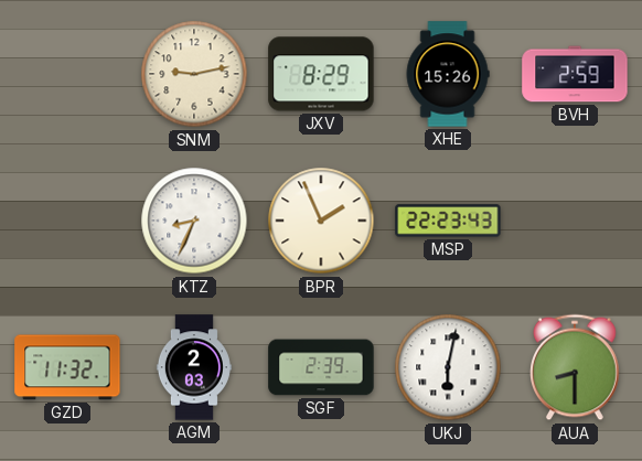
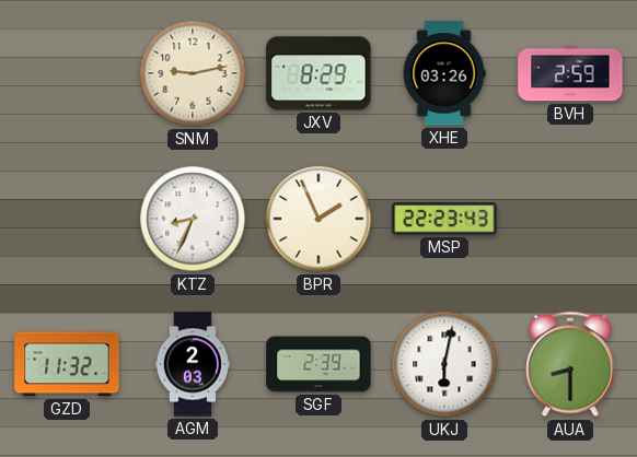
XHE: 15:26 -> 03:26 (444, 73)
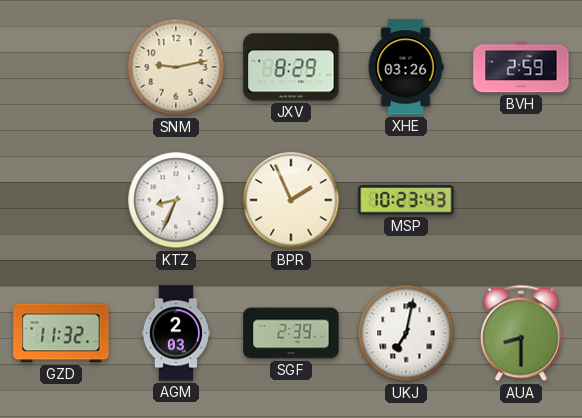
MSP: 22:23 -> 10:23 (406, 200)
UKJ: 6:02 -> 7:02 (406, 333)
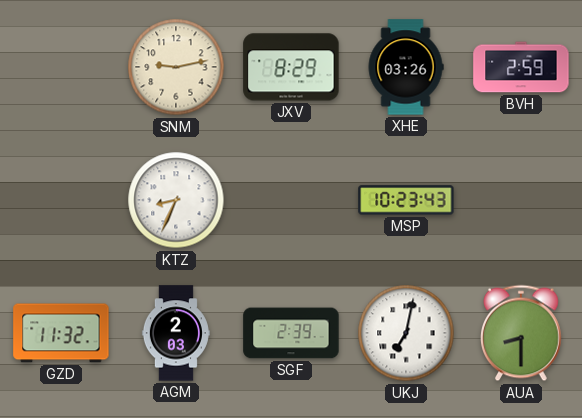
BPR: 1:56 -> none (291, 200)
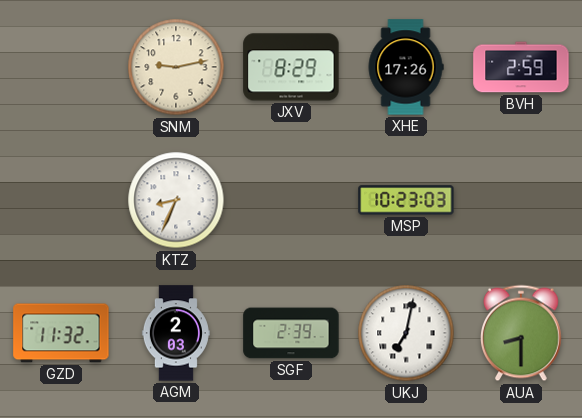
XHE: 03:26 -> 17:26 (406, 67)
MSP: 10:23:43 -> 10:23:03 (406, 200)
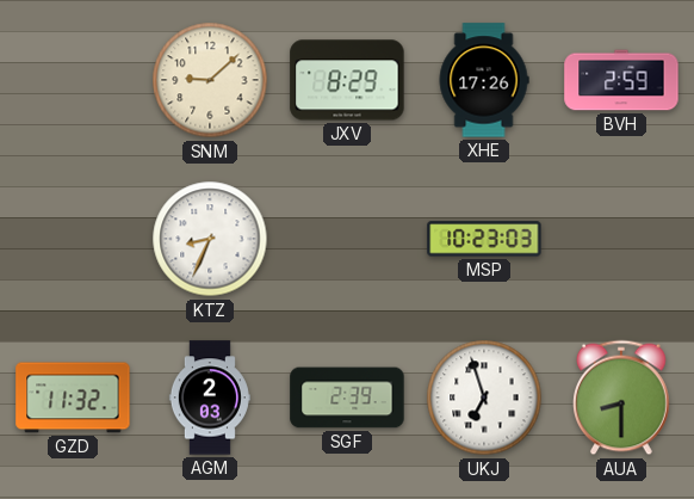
SNM: 9:13 -> 9:08 (210, 80)
UKJ: 7:02 -> 6:57 (484, 398)
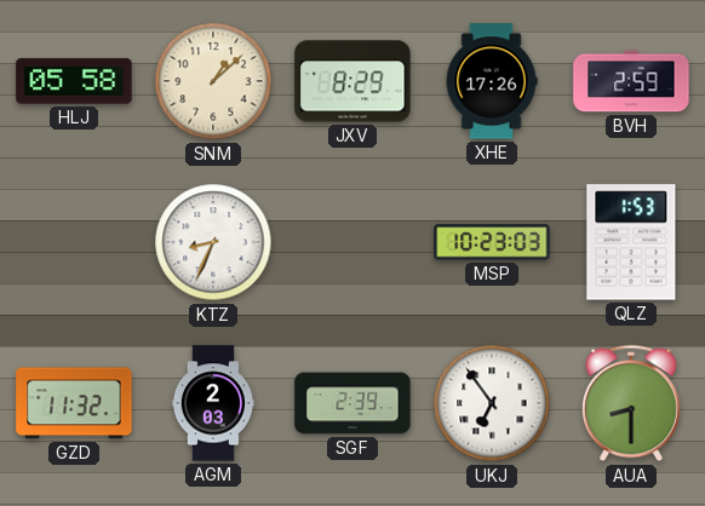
HLJ: none -> 05:58 (74, 81)
SNM: 9:08 -> 1:08 (213, 81)
QLZ: none -> 1:53 (631, 242)
UKJ: 6:57 -> 6:54 (492, 403)
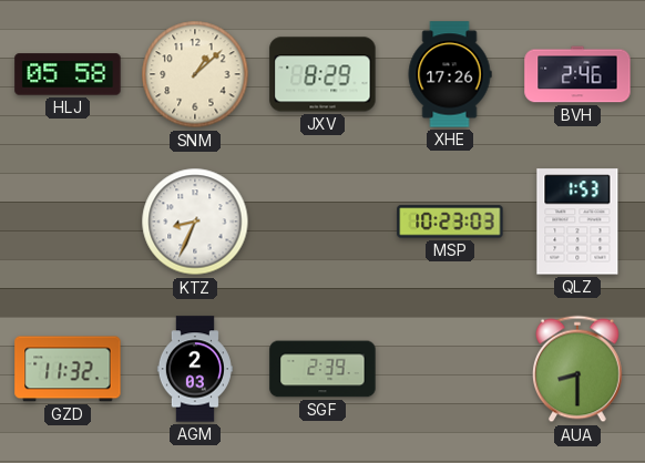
BVH: 2:59 -> 2:46 (577, 74)
UKJ: 6:54 -> none (492, 403)
